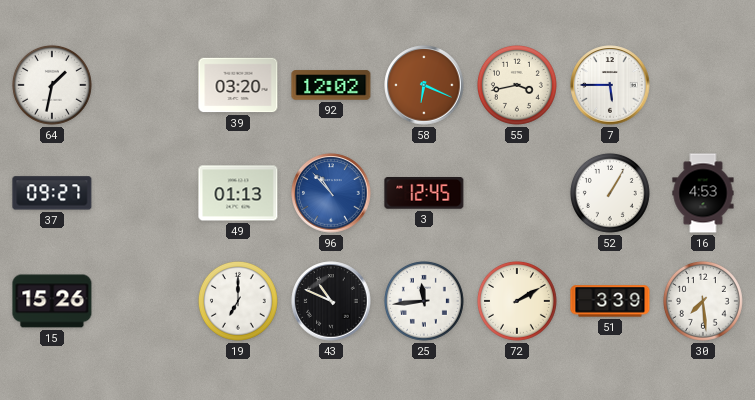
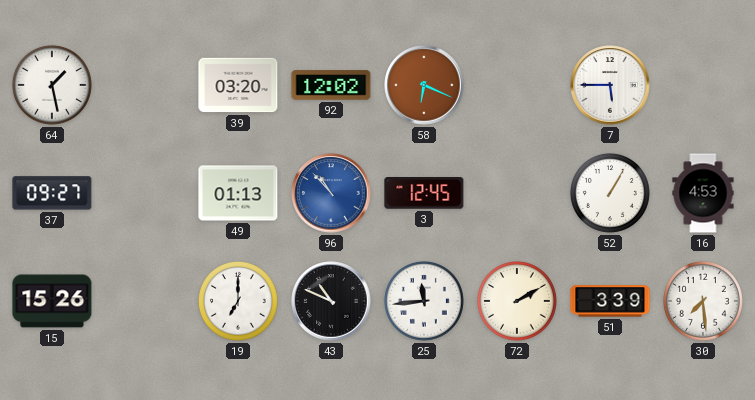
64: 1:32 -> 1:28 (52, 85)
55: 3:43 -> none (517, 85)
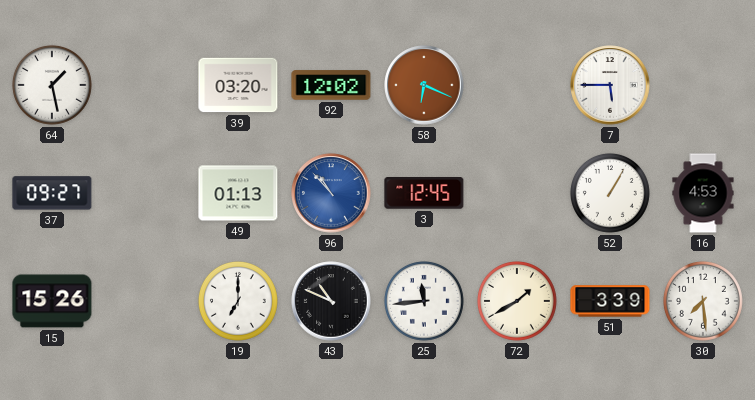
72: 2:10 -> 1:40 (517, 301)
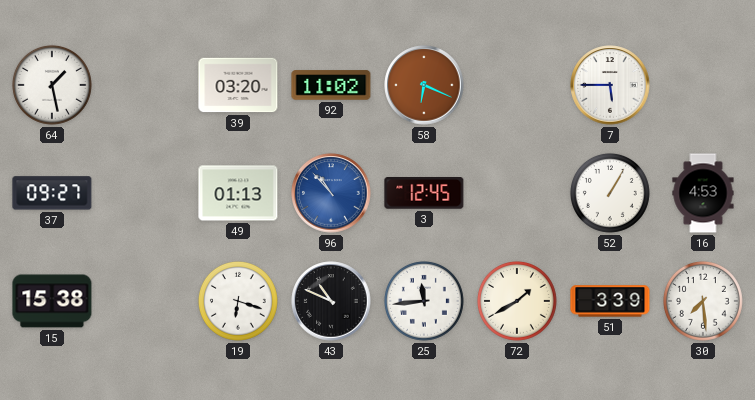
92: 12:02 -> 11:02 (331, 85)
15: 15:26 -> 15:38 (52, 301)
19: 7:00 -> 6:18 (238, 301)
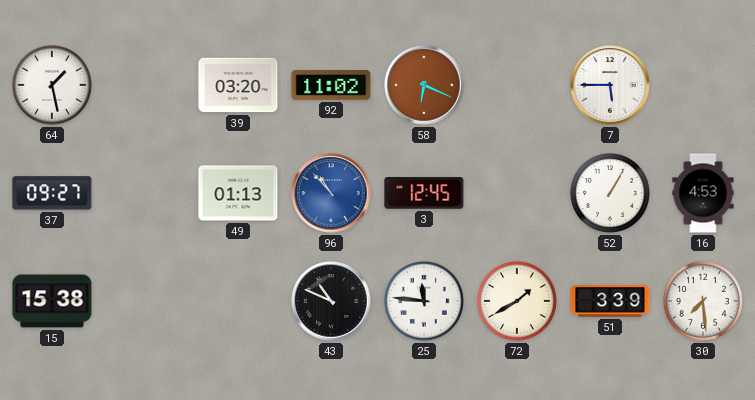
19: 6:18 -> none (238, 301)
25: 11:44 -> 11:46 (424, 301)
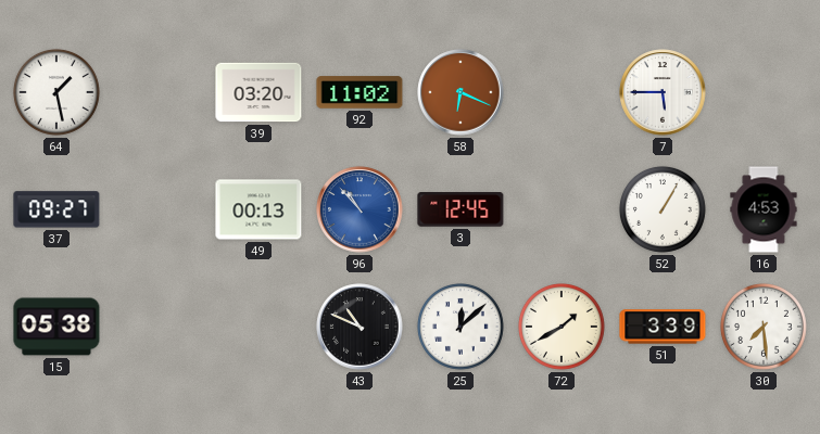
49: 01:13 -> 00:13 (258, 209)
15: 15:38 -> 05:38 (56, 327)
25: 11:46 -> 12:08 (461, 327)
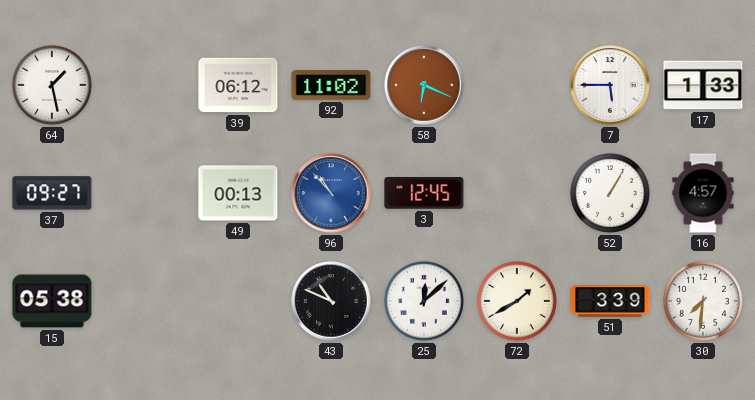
39: 03:20 -> 06:12 (238, 85)
17: none -> 1:33 (703, 85)
16: 4:53 -> 4:57 (703, 193)
30: 7:29 -> 7:31 (703, 301)
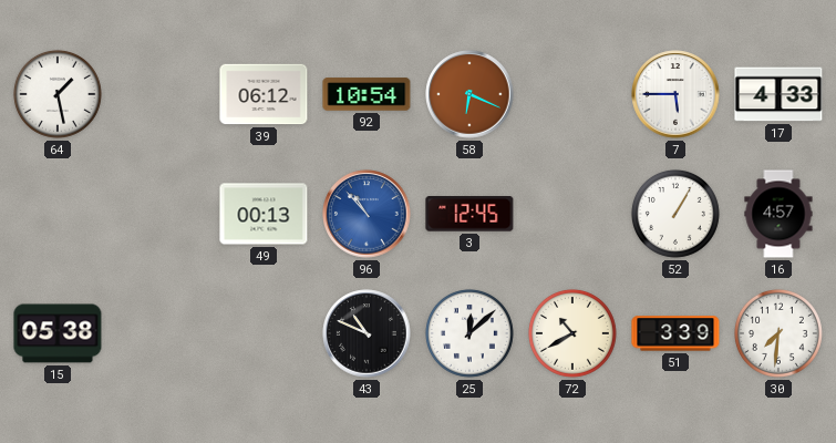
92: 11:02 -> 10:54 (367, 94)
17: 1:33 -> 4:33 (778, 94)
37: 09:27 -> none (52, 193)
72: 1:40 -> 10:40 (572, 333)
